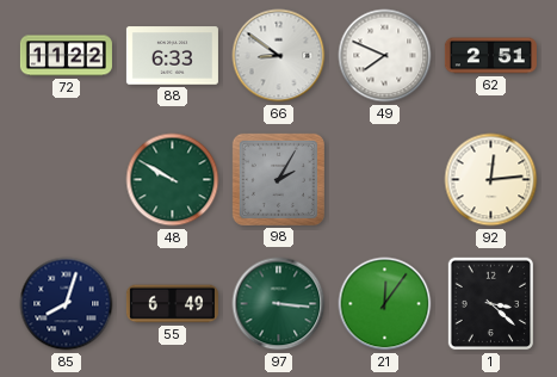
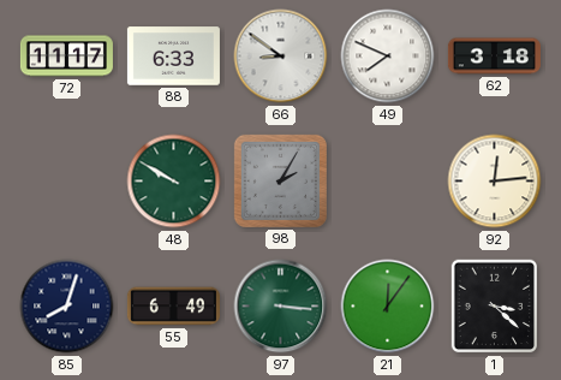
72: 11:22 -> 11:17 (66, 57)
62: 2:51 -> 3:18 (494, 57)
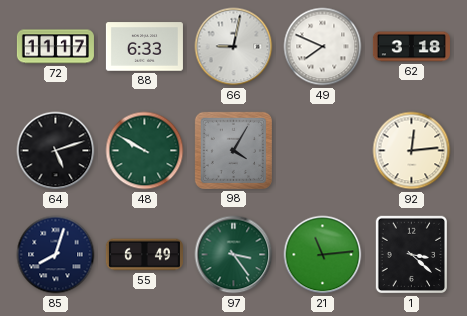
66: 8:51 -> 9:02 (234, 47)
64: none -> 5:12 (56, 151)
98: 2:05 -> 4:05 (233, 150)
97: 3:16 -> 3:24 (234, 255)
21: 12:06 -> 11:14 (323, 255)
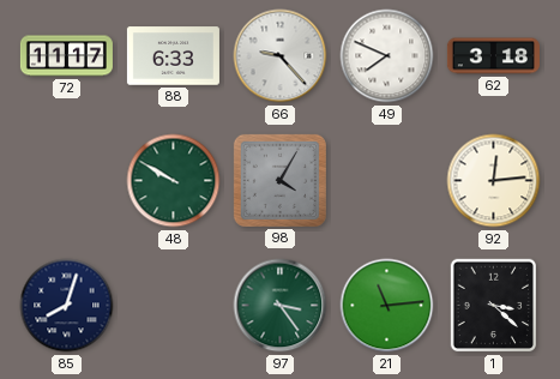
66: 9:02 -> 9:23 (281, 56)
64: 5:12 -> none (56, 151)
55: 6:49 -> none (144, 255)
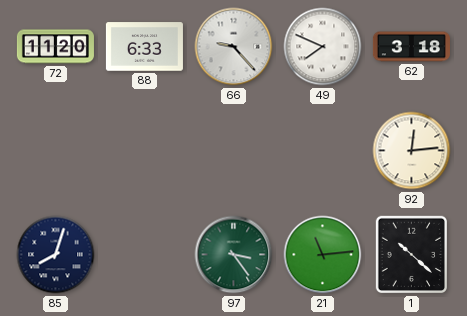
72: 11:17 -> 11:20 (55, 47)
48: 9:50 -> none (174, 181)
98: 4:05 -> none (279, 180)
1: 3:22 -> 10:22 (412, 255)
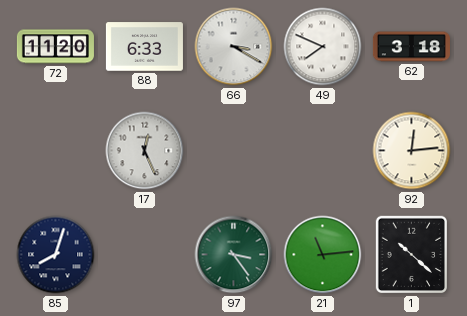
66: 9:23 -> 3:20 (234, 47)
17: none -> 12:26 (145, 151)
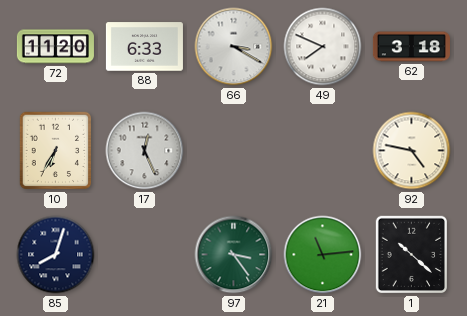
10: none -> 6:35 (56, 151)
92: 12:14 -> 4:47 (412, 151)
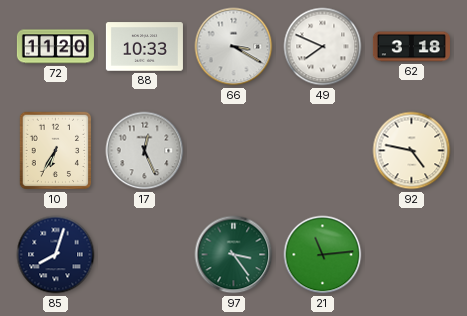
88: 6:33 -> 10:33 (144, 47)
1: 10:22 -> none (412, 255)
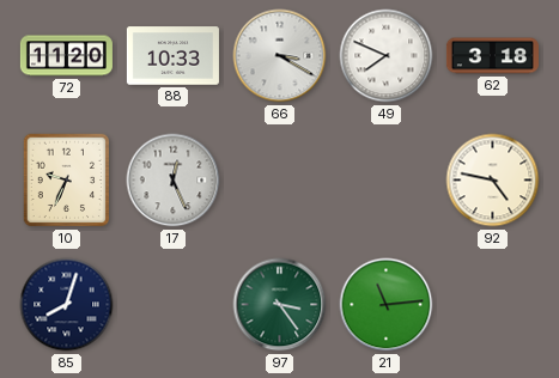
10: 6:35 -> 9:34 (67, 181)
